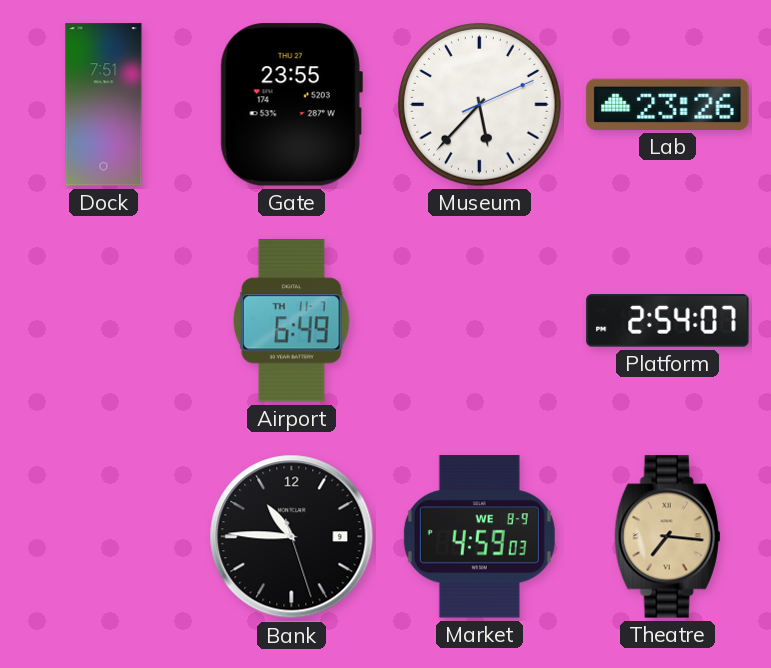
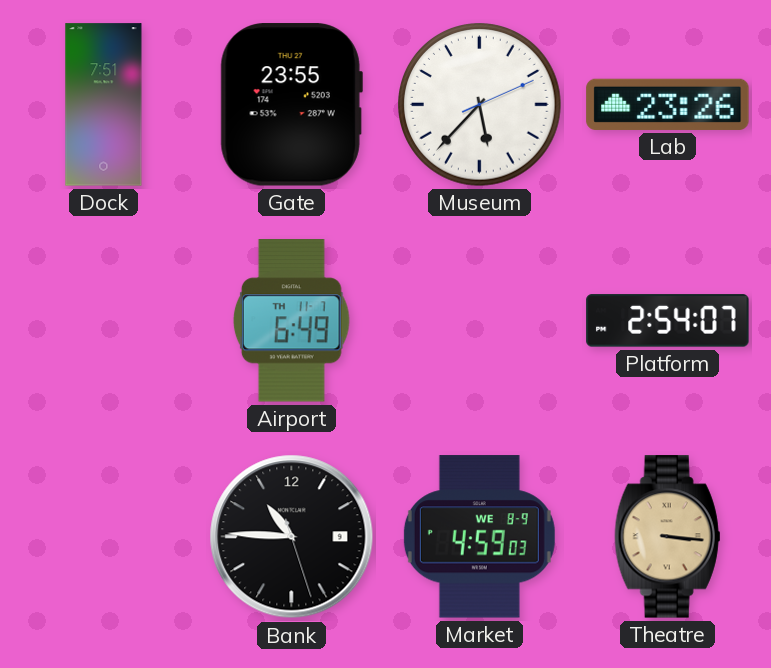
Theatre: 7:16 -> 3:16 (668, 537)
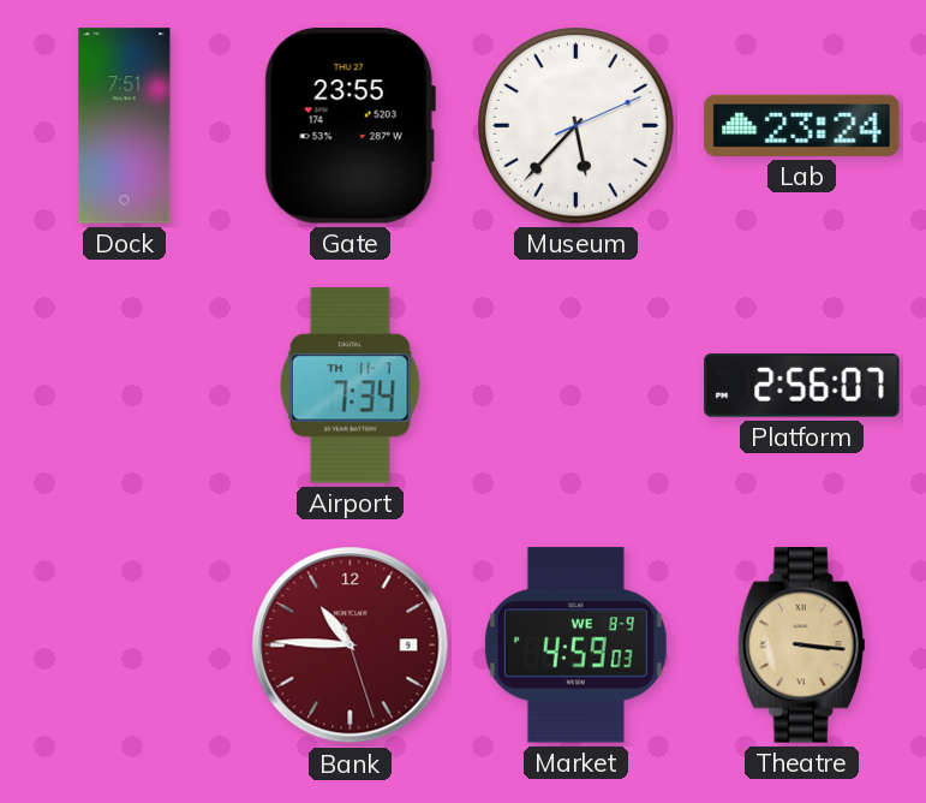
Lab: 23:26 -> 23:24 (802, 125)
Airport: 6:49 -> 7:34 (350, 386)
Platform: 2:54 -> 2:56 (802, 386)
Bank dial: black -> burgundy (351, 646)
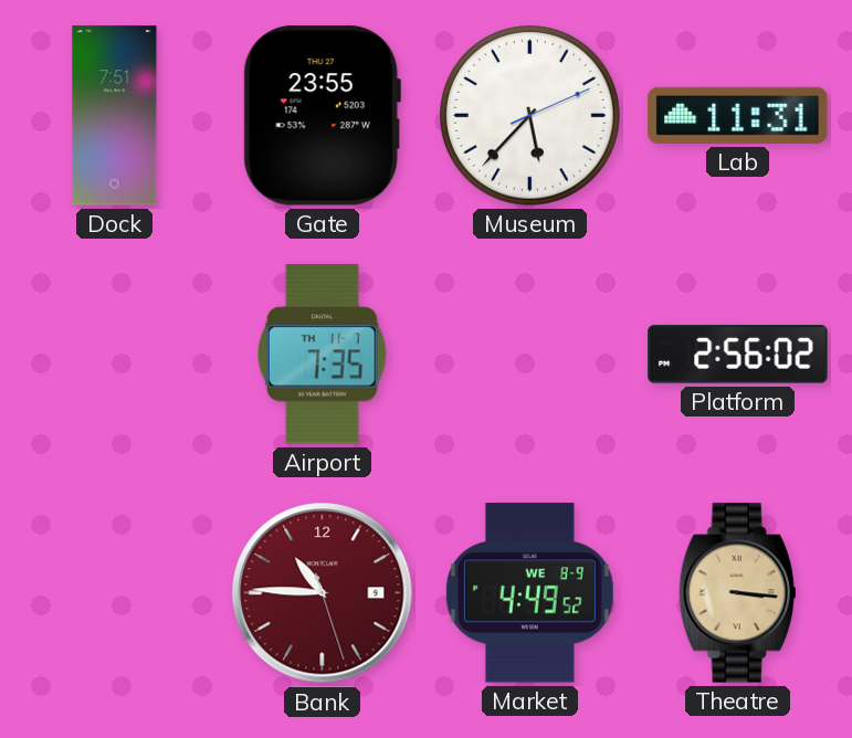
Lab: 23:24 -> 11:31 (738, 115)
Airport: 7:34 -> 7:35 (322, 355)
Platform: 2:56:07 -> 2:56:02 (738, 355)
Market: 4:59 -> 4:49 (529, 593)
